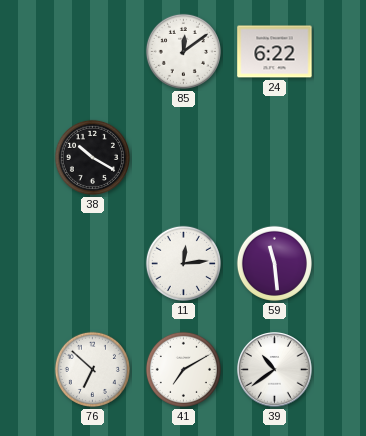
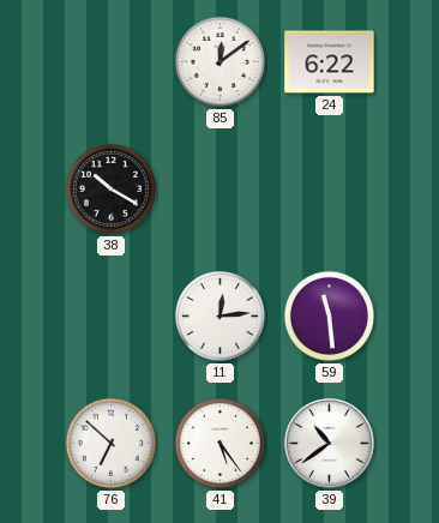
41: 7:10 -> 5:24 (220, 443)
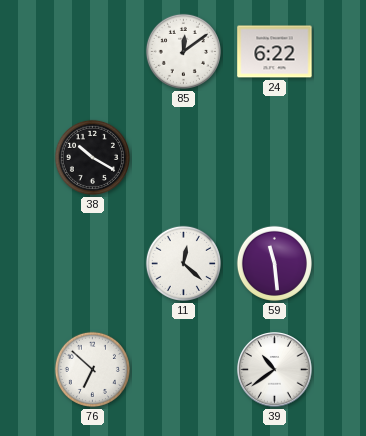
11: 12:14 -> 12:22 (183, 263)
41: 5:24 -> none (220, 443)
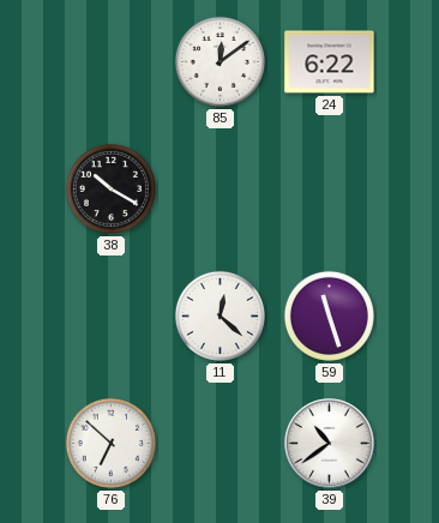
59: 11:29 -> 11:27 (329, 315)
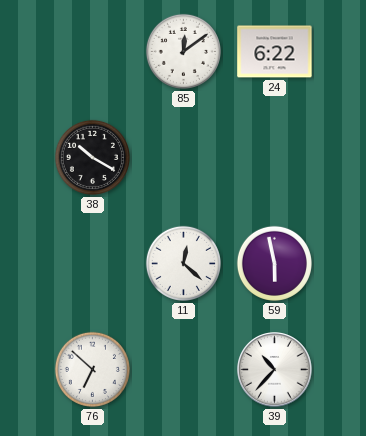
59: 11:27 -> 5:58 (274, 263)
39: 10:39 -> 10:37 (275, 370)
